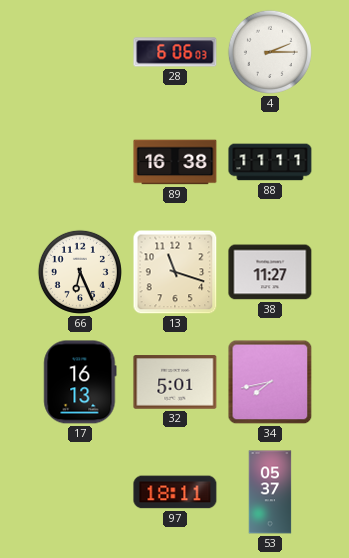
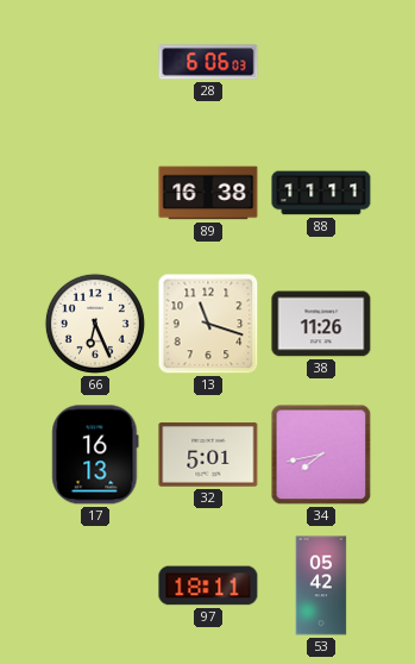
4: 2:15 -> none (270, 52)
38: 11:27 -> 11:26 (321, 324)
53: 05:37 -> 05:42 (321, 585)
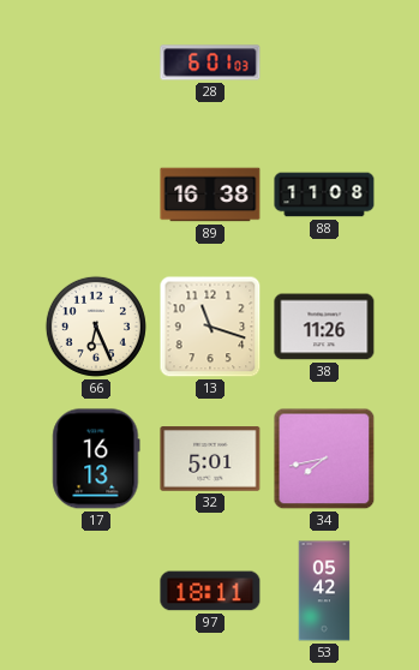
28: 6:06 -> 6:01 (210, 62)
88: 11:11 -> 11:08 (324, 195)
